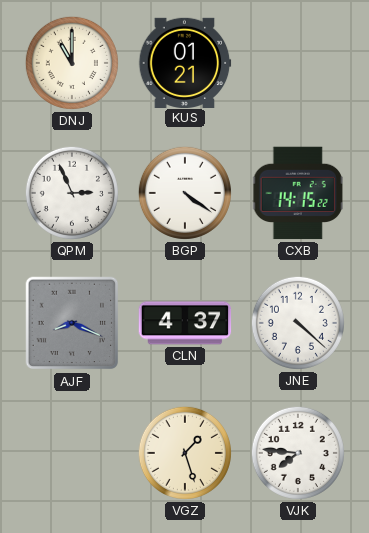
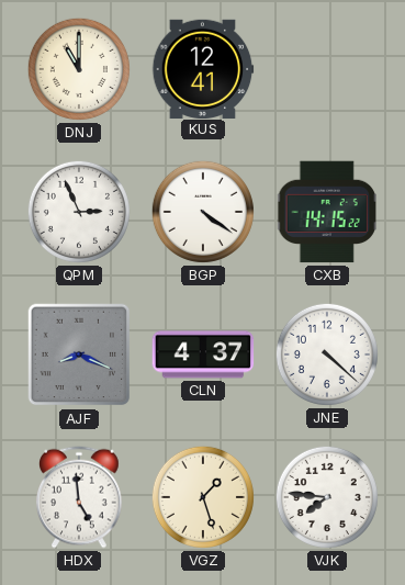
KUS: 01:21 -> 12:41 (203, 68)
HDX: none -> 4:59 (80, 497)
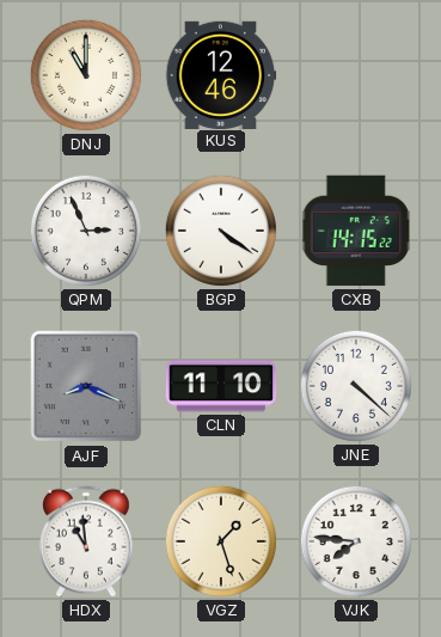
KUS: 12:41 -> 12:46 (221, 74)
CLN: 4:37 -> 11:10 (221, 386)
HDX: 4:59 -> 10:59 (87, 541)
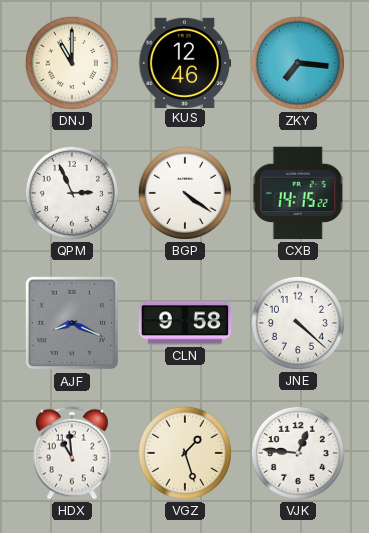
ZKY: none -> 7:16 (298, 63)
CLN: 11:10 -> 9:58 (185, 323)
VJK: 7:46 -> 12:46 (298, 453)
